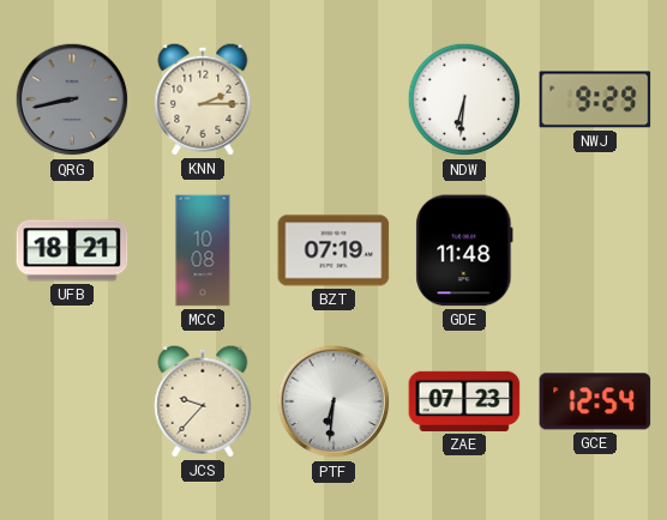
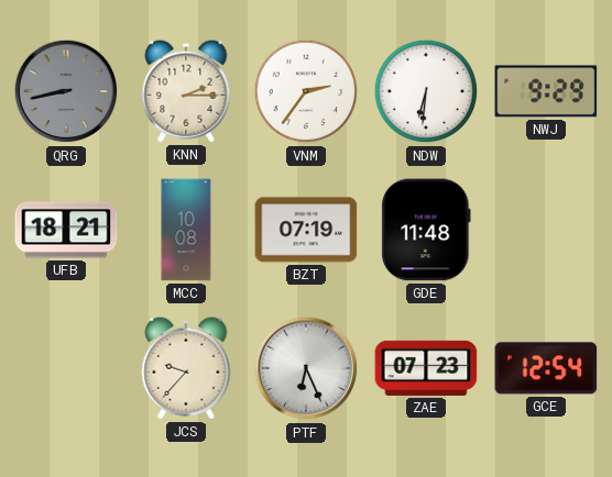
VNM: none -> 2:36 (306, 91)
PTF: 6:31 -> 6:26 (306, 368)
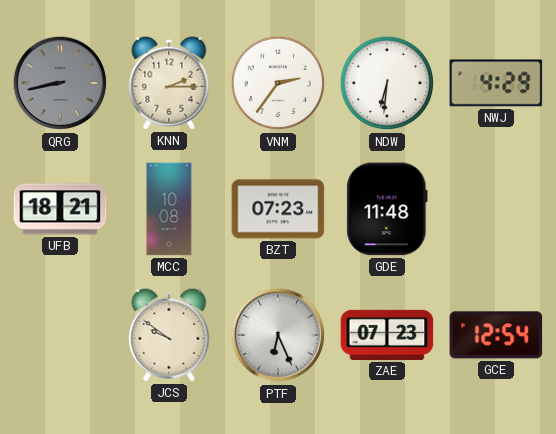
NWJ: 9:29 -> 4:29 (496, 83)
BZT: 07:19 -> 07:23 (278, 209)
JCS: 9:37 -> 9:51 (169, 335)
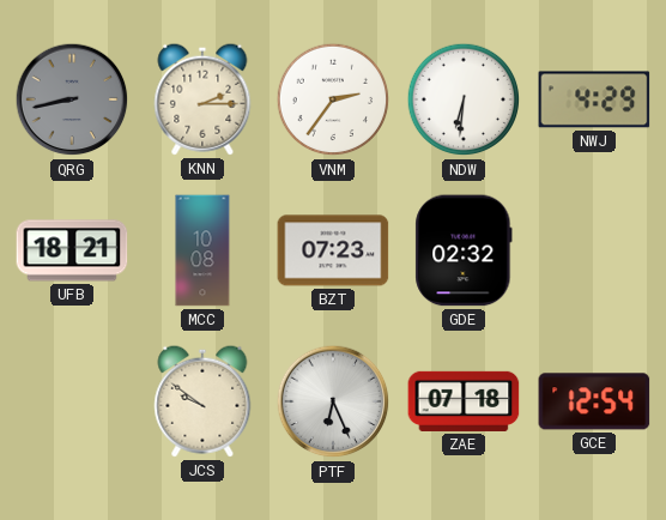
GDE: 11:48 -> 02:32 (464, 250)
ZAE: 07:23 -> 07:18 (464, 401)
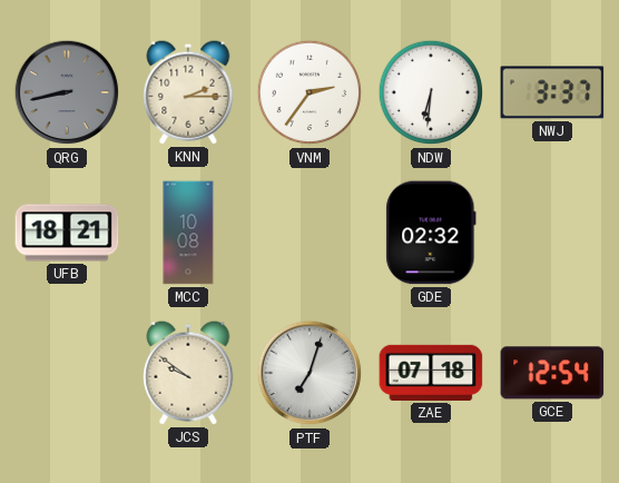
NWJ: 4:29 -> 3:37 (552, 92)
BZT: 07:23 -> none (333, 250)
PTF: 6:26 -> 7:03 (309, 373)
